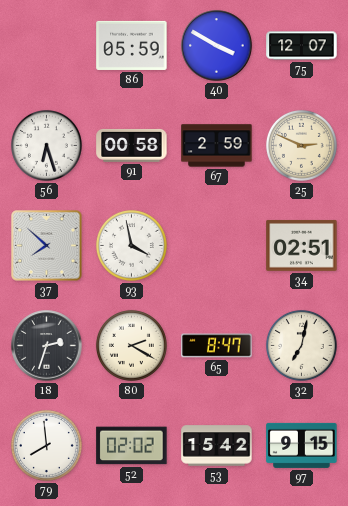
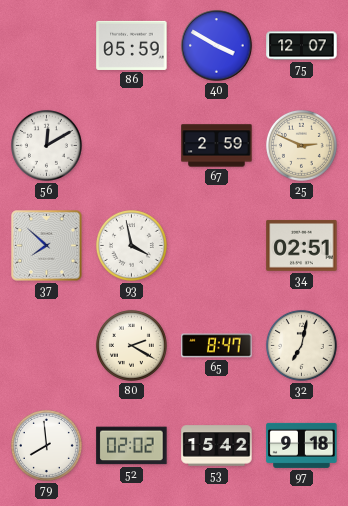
56: 6:27 -> 12:10 (46, 145)
91: 00:58 -> none (132, 145)
18: 2:33 -> none (47, 346)
97: 9:15 -> 9:18 (302, 445)
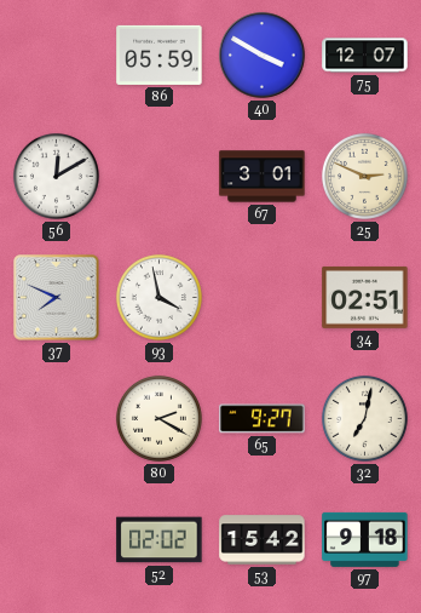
67: 2:59 -> 3:01 (263, 177)
37: 7:52 -> 7:49 (57, 298)
65: 8:47 -> 9:27 (263, 419)
79: 7:59 -> none (46, 445)
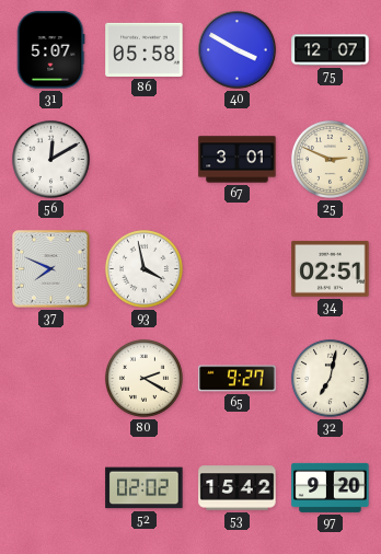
31: none -> 5:07 (50, 50)
86: 05:59 -> 05:58 (145, 49)
97: 9:18 -> 9:20 (331, 487)
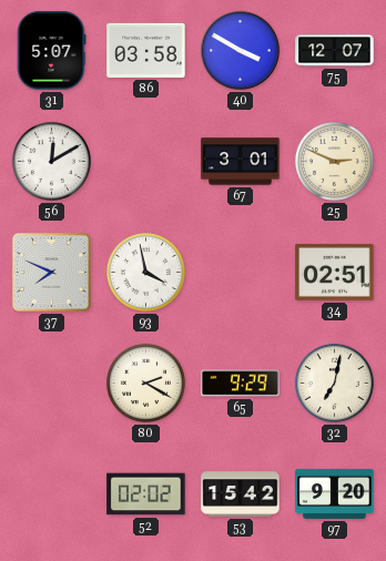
86: 05:58 -> 03:58 (146, 50)
65: 9:27 -> 9:29 (241, 384)
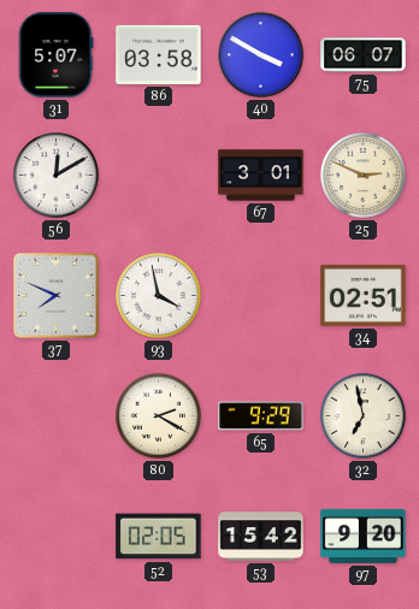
75: 12:07 -> 06:07 (364, 55)
32: 7:02 -> 6:58 (362, 415)
52: 02:02 -> 02:05 (159, 537)
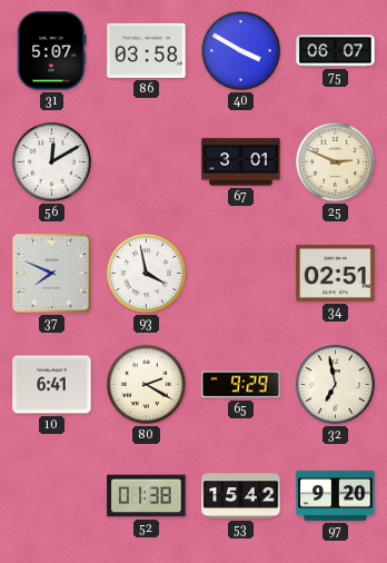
10: none -> 6:41 (52, 385)
52: 02:05 -> 01:38 (147, 496)
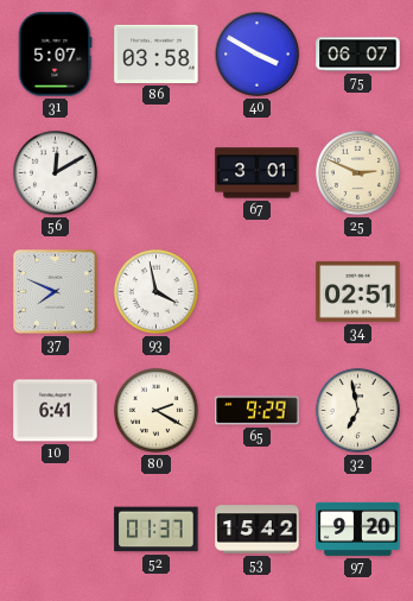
52: 01:38 -> 01:37 (157, 530)
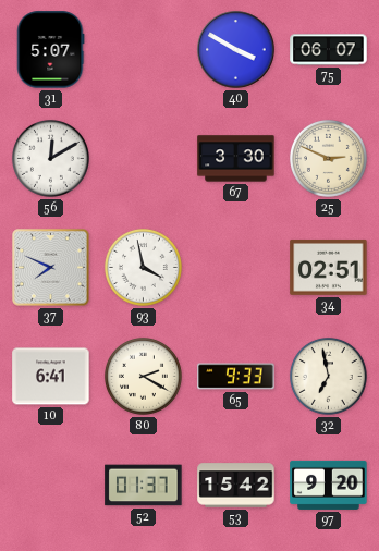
86: 03:58 -> none (157, 53)
67: 3:01 -> 3:30 (236, 159)
65: 9:29 -> 9:33 (236, 377)
